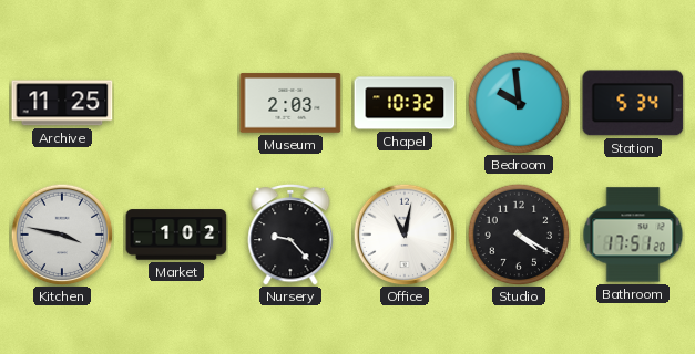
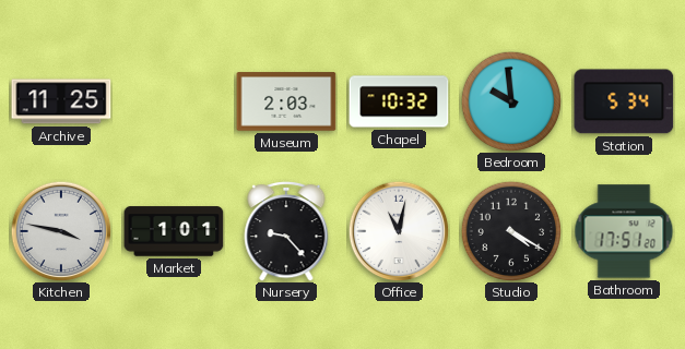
Market: 1:02 -> 1:01 (174, 231)
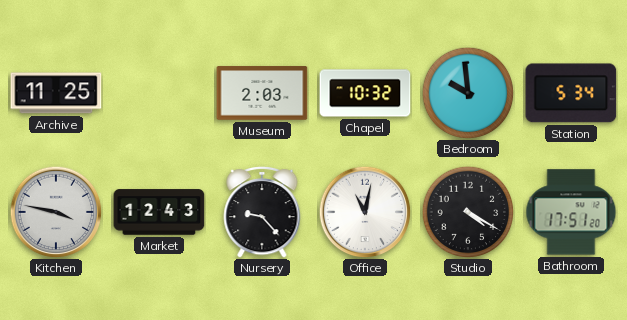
Market: 1:01 -> 12:43 (159, 212)
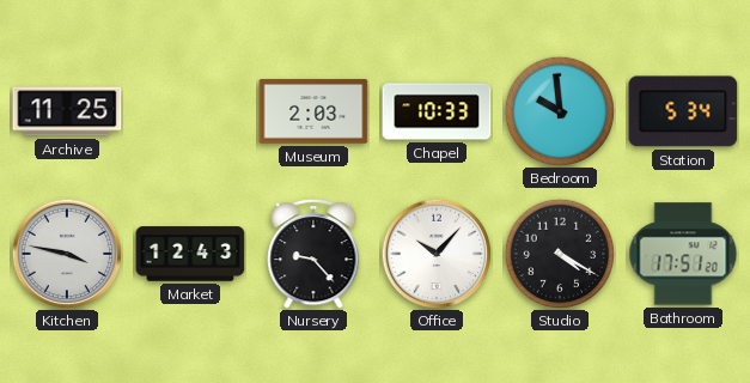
Chapel: 10:32 -> 10:33 (437, 111)
Office: 11:02 -> 10:07 (437, 254)
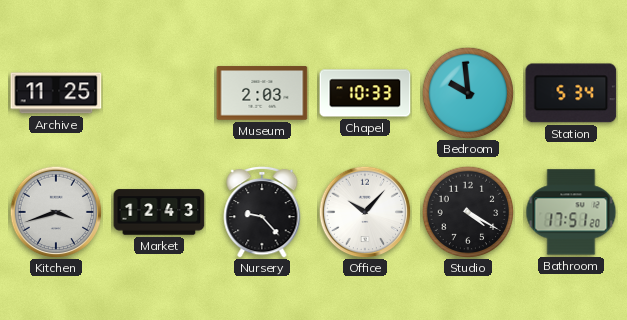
Kitchen: 3:47 -> 3:42 (56, 212)
